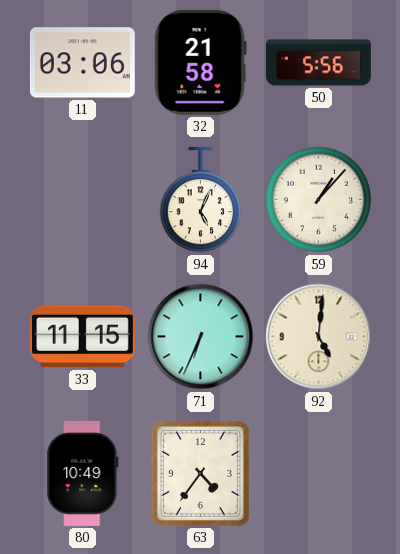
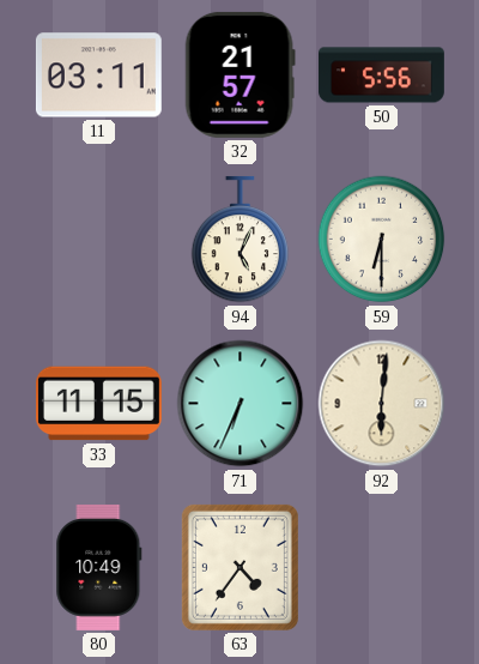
11: 03:06 -> 03:11 (98, 76)
32: 21:58 -> 21:57 (239, 74)
59: 1:07 -> 6:30 (382, 240)
92: 5:01 -> 6:01 (382, 404)
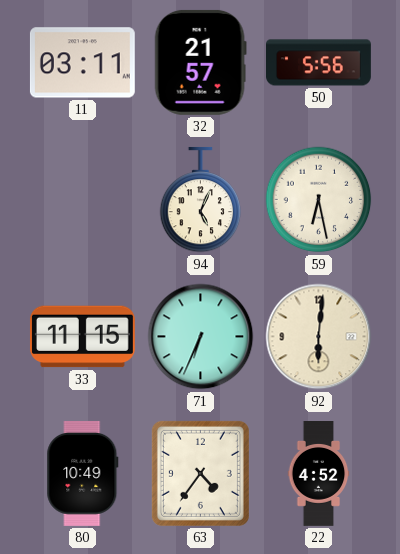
59: 6:30 -> 6:28 (319, 200)
22: none -> 4:52 (319, 474)
